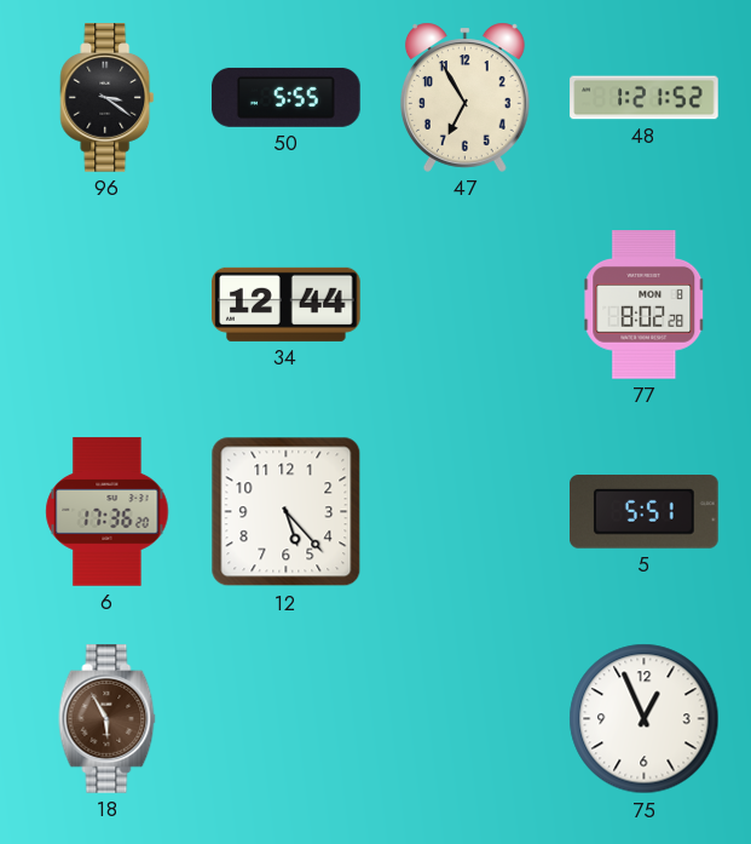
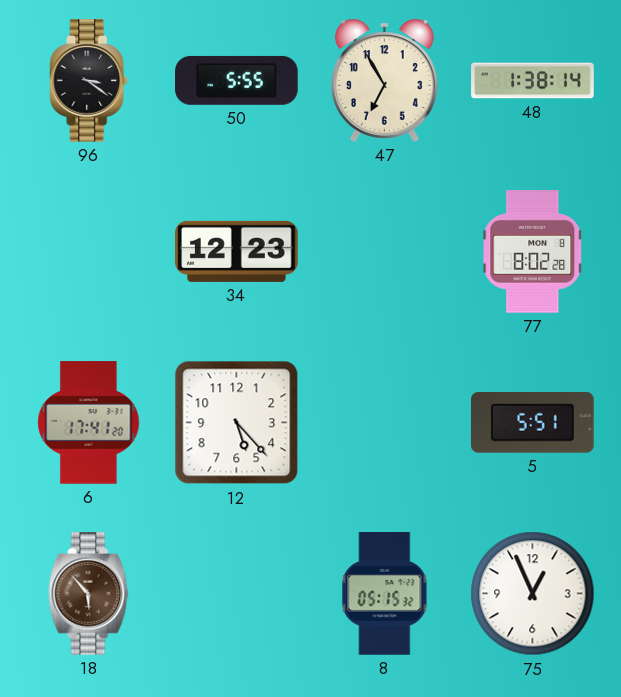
48: 1:21 -> 1:38 (533, 81)
34: 12:44 -> 12:23 (237, 251)
6: 17:36 -> 17:41 (89, 423)
18: 5:55 -> 5:53 (89, 594)
8: none -> 05:15 (385, 594)
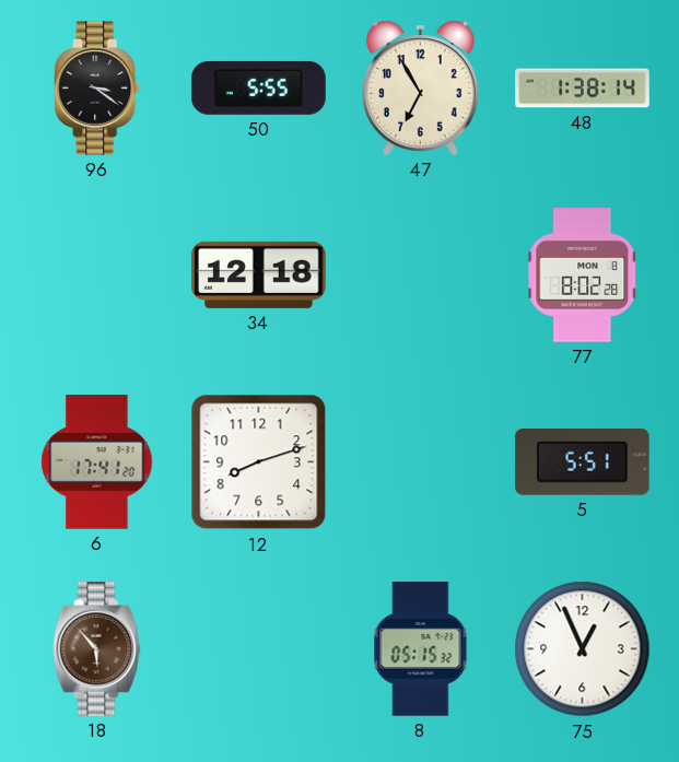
34: 12:23 -> 12:18 (259, 274)
12: 5:23 -> 8:12 (259, 462)
